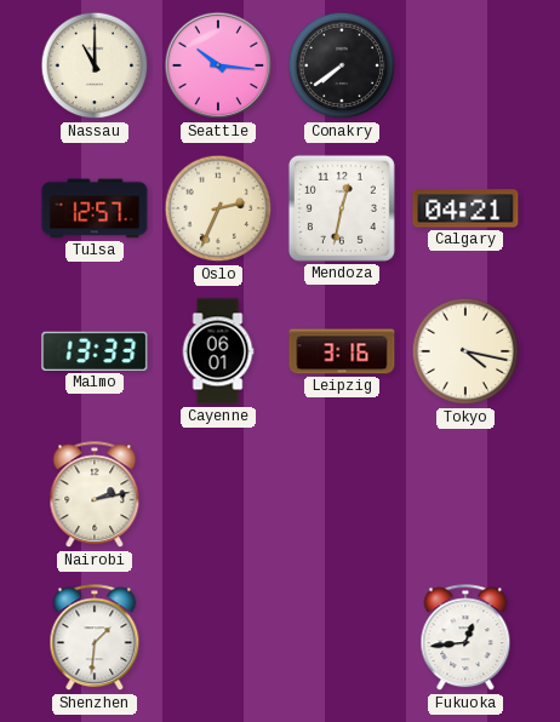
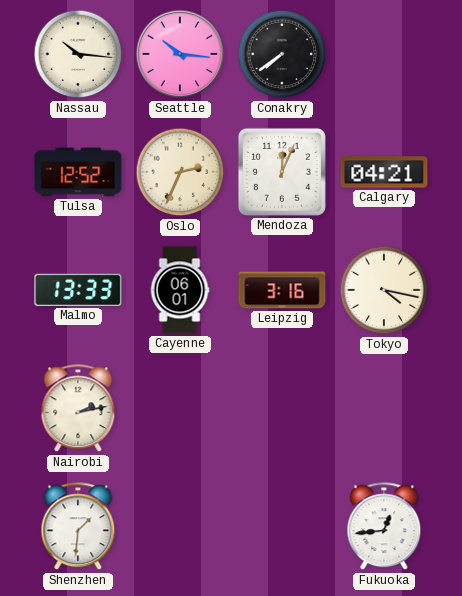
Nassau: 11:00 -> 10:16 (78, 54)
Tulsa: 12:57 -> 12:52 (78, 172)
Mendoza: 12:32 -> 12:04 (282, 172)
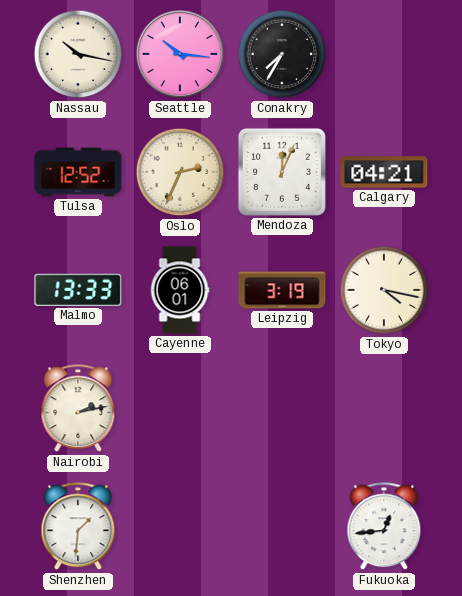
Nassau: 10:16 -> 10:17 (78, 54)
Conakry: 7:39 -> 7:35 (282, 54)
Leipzig: 3:16 -> 3:19 (282, 290)
